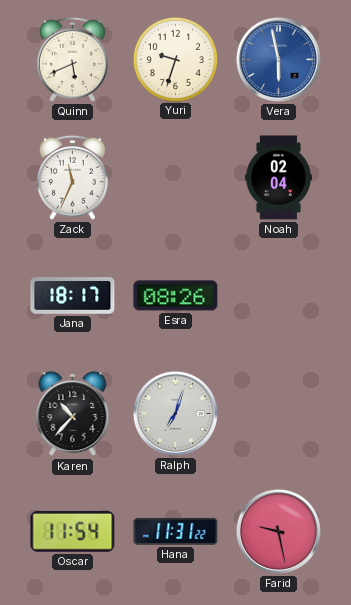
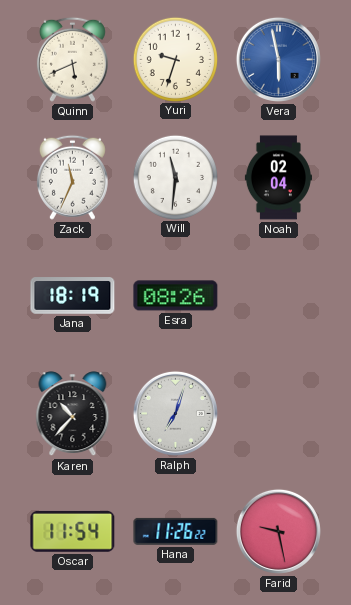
Will: none -> 11:31 (175, 177)
Jana: 18:17 -> 18:19 (73, 296)
Hana: 11:31 -> 11:26 (176, 531)
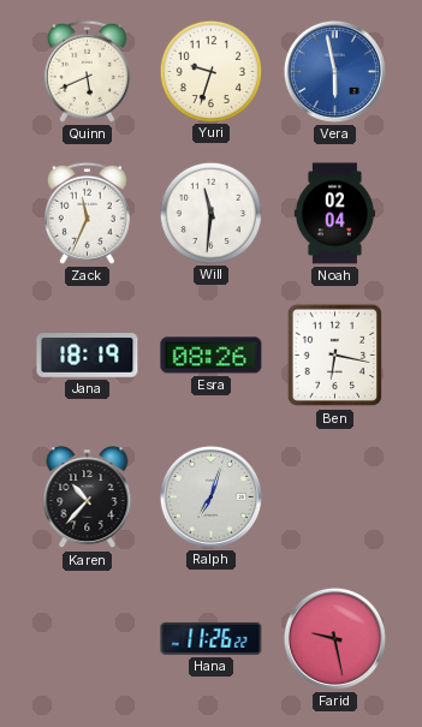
Ben: none -> 6:17 (334, 356)
Oscar: 11:54 -> none (73, 531)
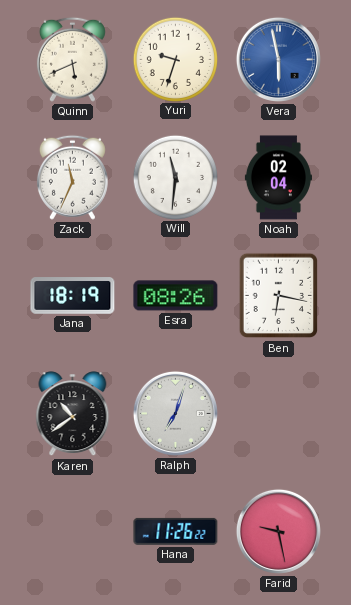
Karen: 10:37 -> 10:39 (73, 414)
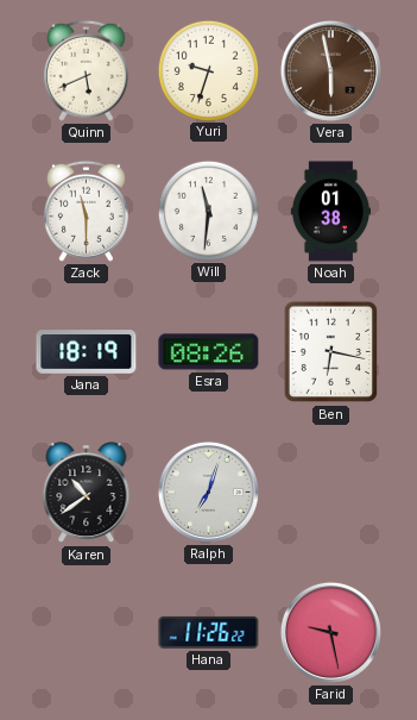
Vera dial: blue -> brown (330, 70)
Zack: 11:34 -> 11:30 (86, 211)
Noah: 02:04 -> 01:38 (330, 212)
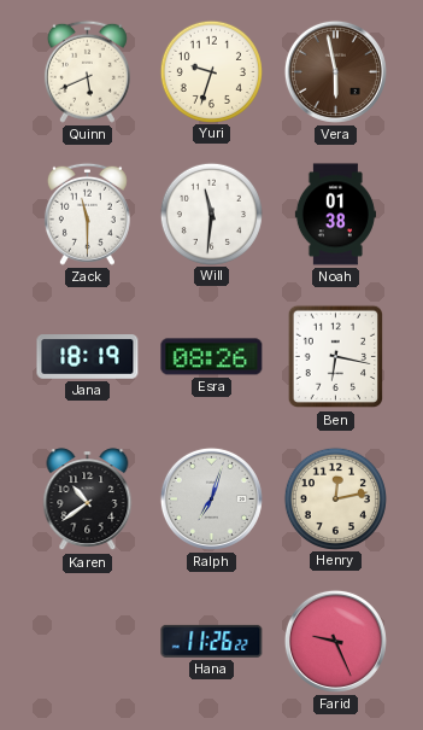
Henry: none -> 12:13 (335, 498)
Farid: 9:28 -> 9:26 (335, 641)
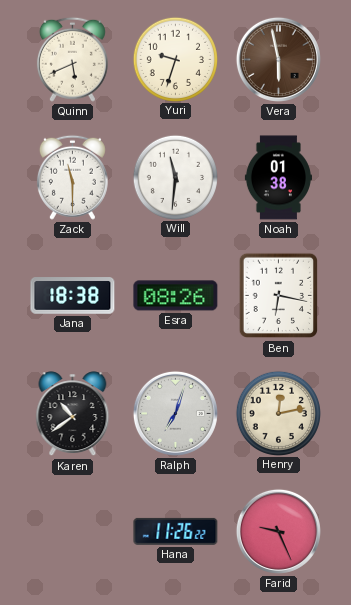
Jana: 18:19 -> 18:38 (73, 296)
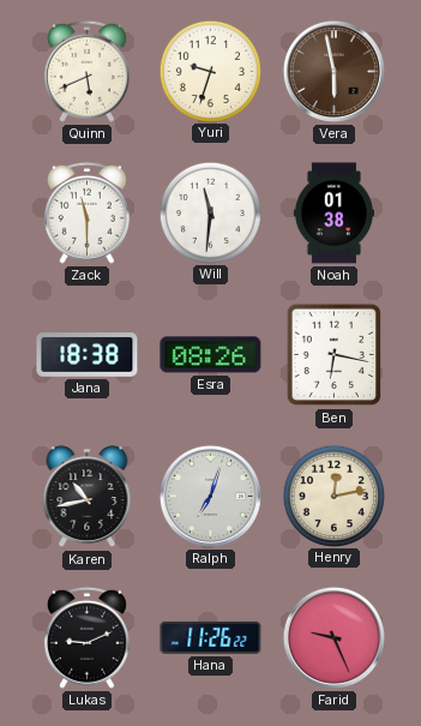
Karen: 10:39 -> 10:43 (88, 497)
Lukas: none -> 9:11 (86, 637)
